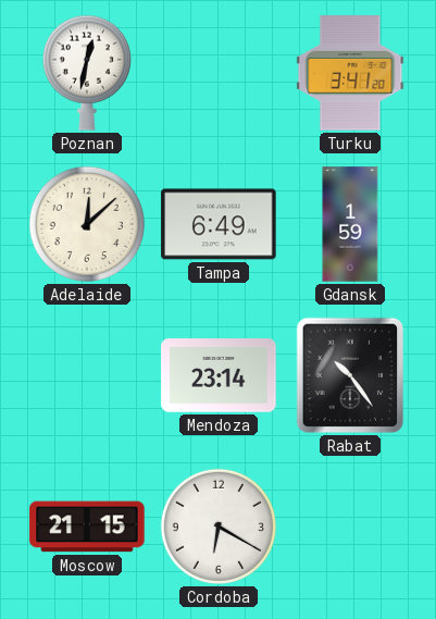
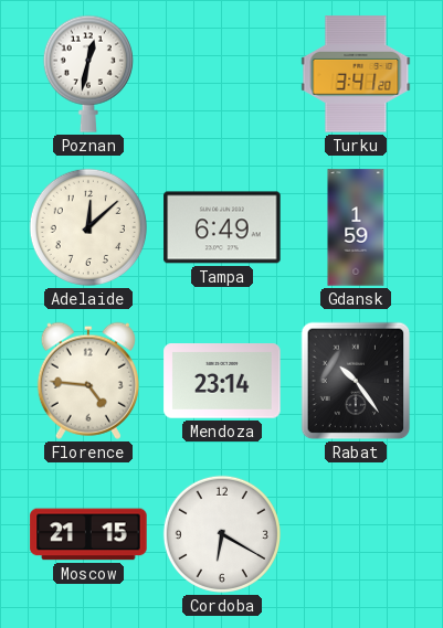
Florence: none -> 4:46 (88, 381)
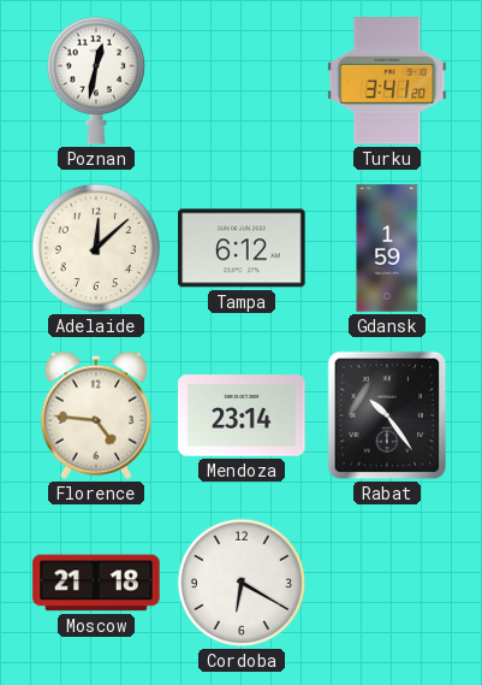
Tampa: 6:49 -> 6:12 (242, 248)
Moscow: 21:15 -> 21:18 (96, 583)
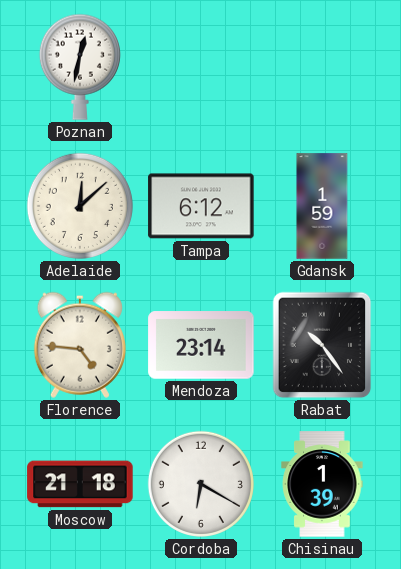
Turku: 3:41 -> none (387, 81)
Chisinau: none -> 1:39 (322, 484)
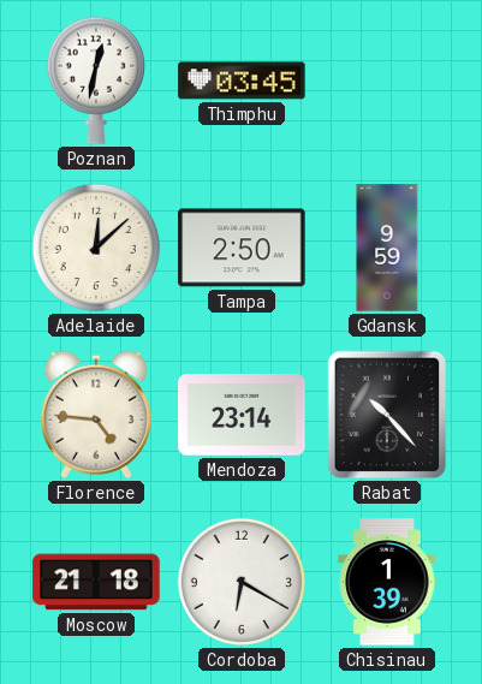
Thimphu: none -> 03:45 (242, 81)
Tampa: 6:12 -> 2:50 (242, 248)
Gdansk: 1:59 -> 9:59 (387, 248)
Rabat: 10:24 -> 10:23 (387, 415)
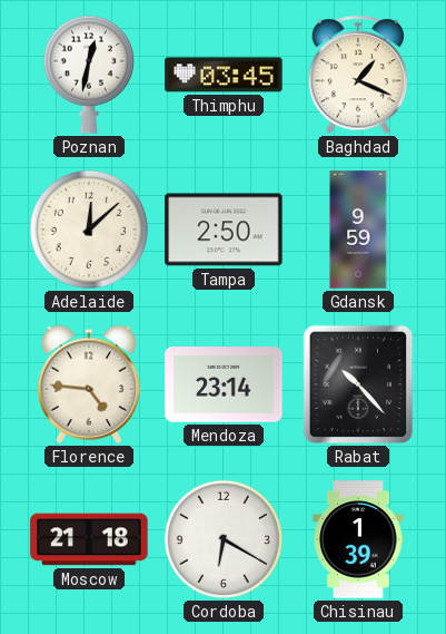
Baghdad: none -> 1:19 (358, 76)
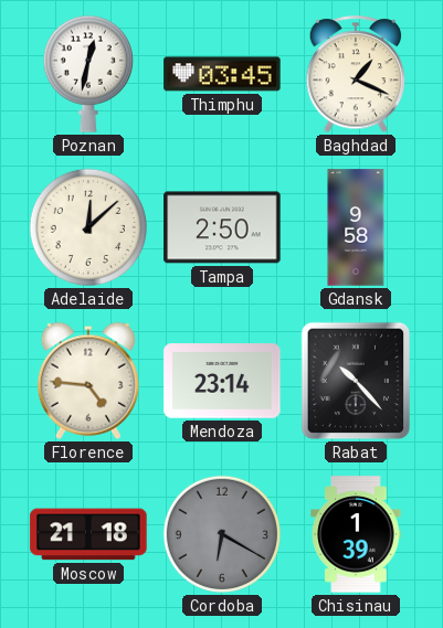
Gdansk: 9:59 -> 9:58 (356, 227)
Cordoba dial: white -> grey (222, 534)
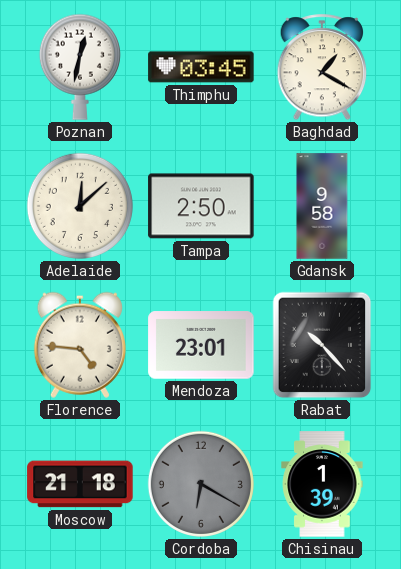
Baghdad: 1:19 -> 1:20 (322, 68)
Mendoza: 23:14 -> 23:01 (201, 345)
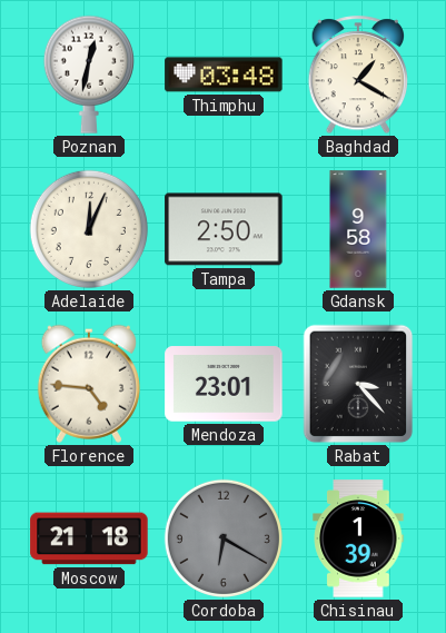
Thimphu: 03:45 -> 03:48 (224, 75)
Adelaide: 12:08 -> 12:04 (89, 229)
Rabat: 10:23 -> 3:23 (358, 384)
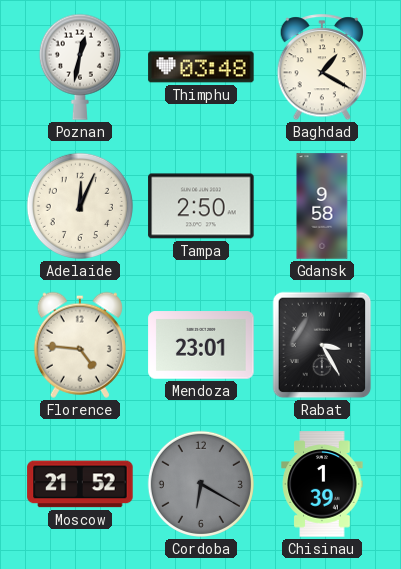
Rabat: 3:23 -> 3:25 (322, 345)
Moscow: 21:18 -> 21:52 (80, 484)
